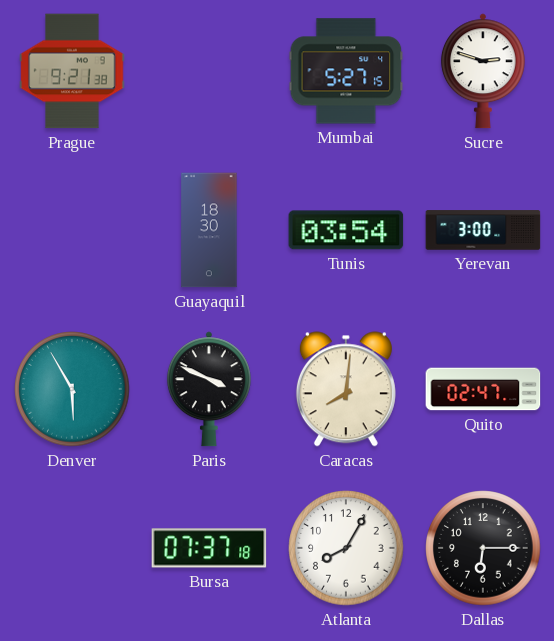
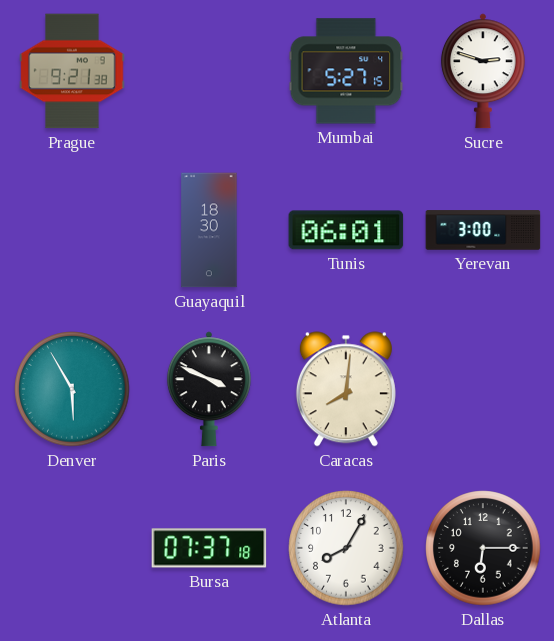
Tunis: 03:54 -> 06:01 (346, 230)
Quito: 02:47 -> none (483, 389)
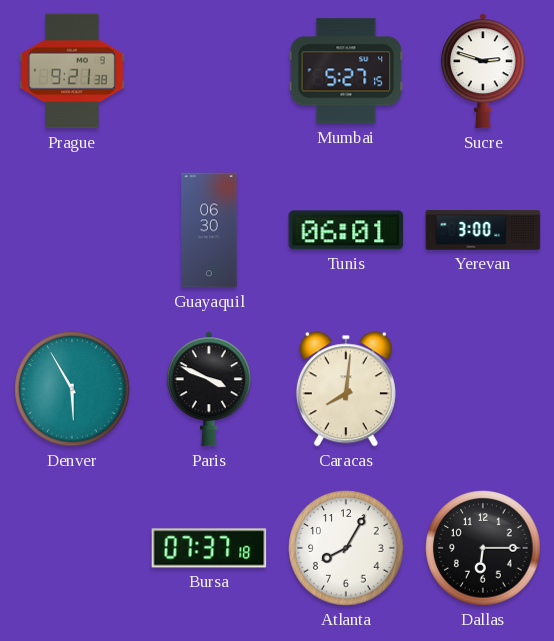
Guayaquil: 18:30 -> 06:30 (209, 230)
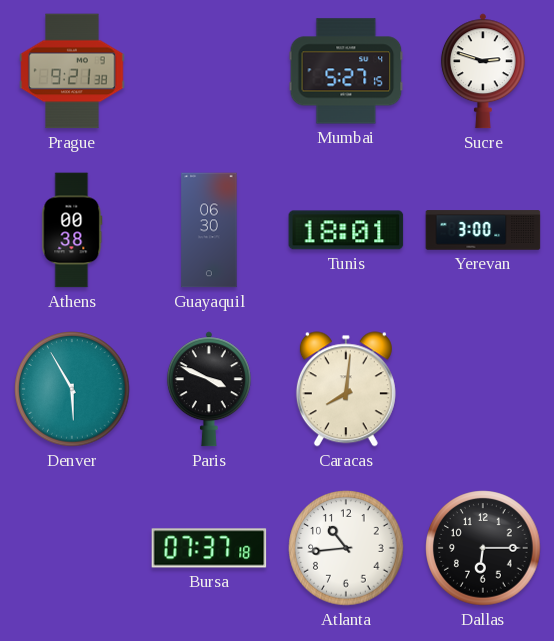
Athens: none -> 00:38 (72, 230)
Tunis: 06:01 -> 18:01 (346, 230)
Atlanta: 8:05 -> 10:44 (346, 548)
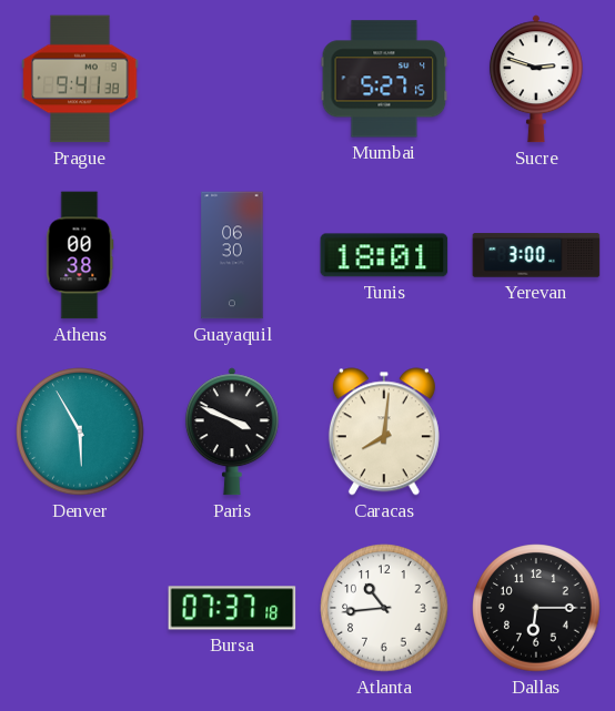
Prague: 9:21 -> 9:41 (80, 79)
